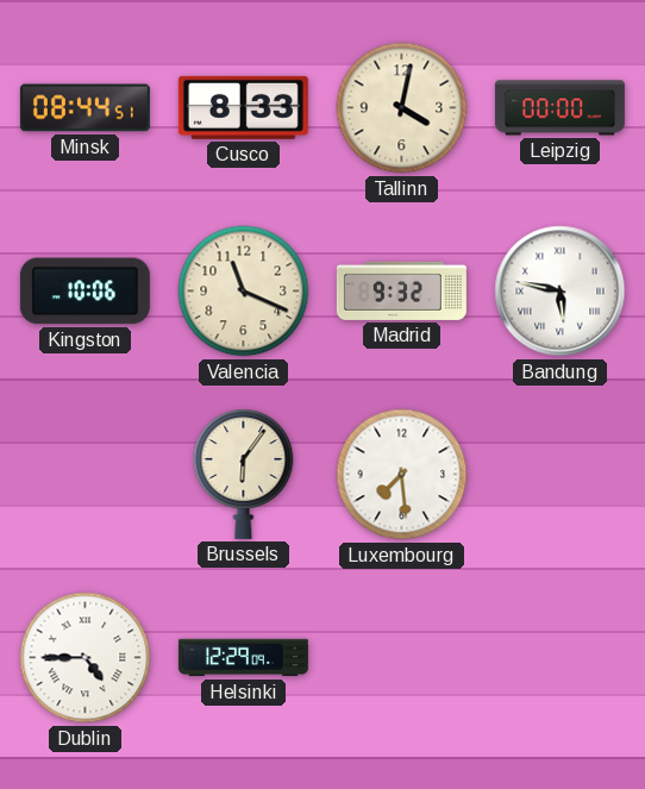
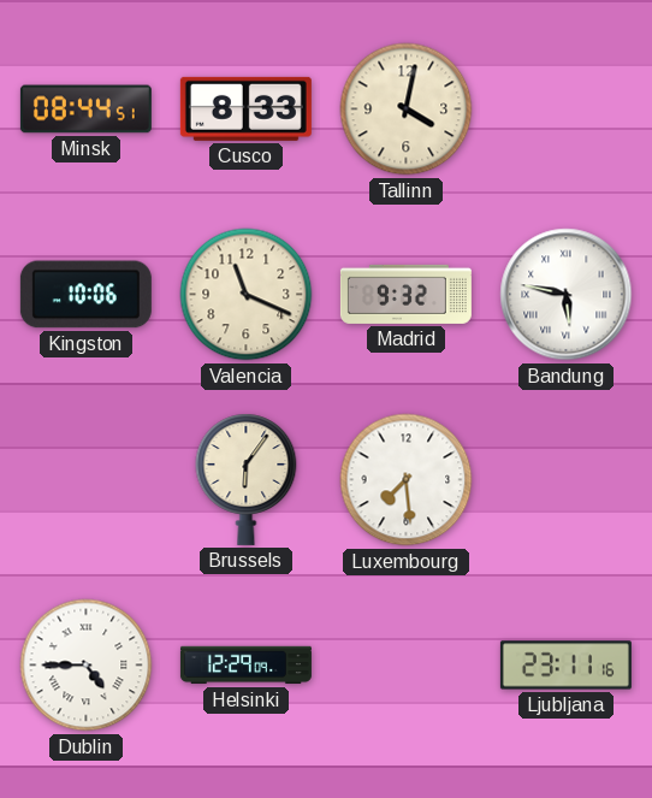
Leipzig: 00:00 -> none (559, 108)
Ljubljana: none -> 23:11 (565, 666)
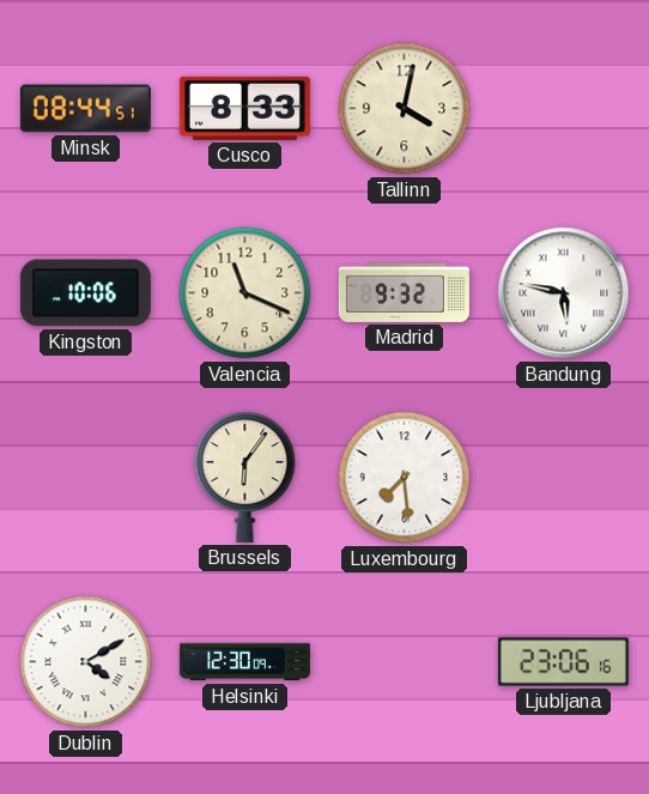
Dublin: 4:45 -> 4:10 (86, 662)
Helsinki: 12:29 -> 12:30 (244, 662)
Ljubljana: 23:11 -> 23:06 (563, 662)
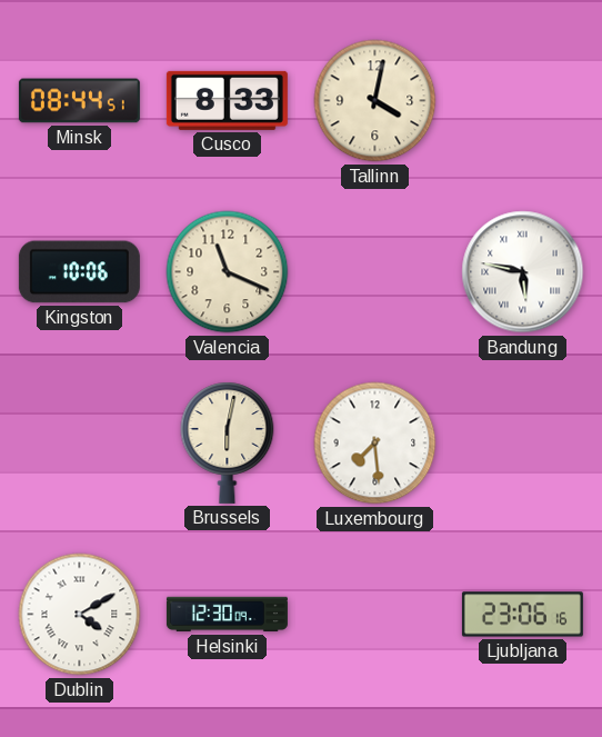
Madrid: 9:32 -> none (404, 292)
Brussels: 6:06 -> 6:02 (228, 442)
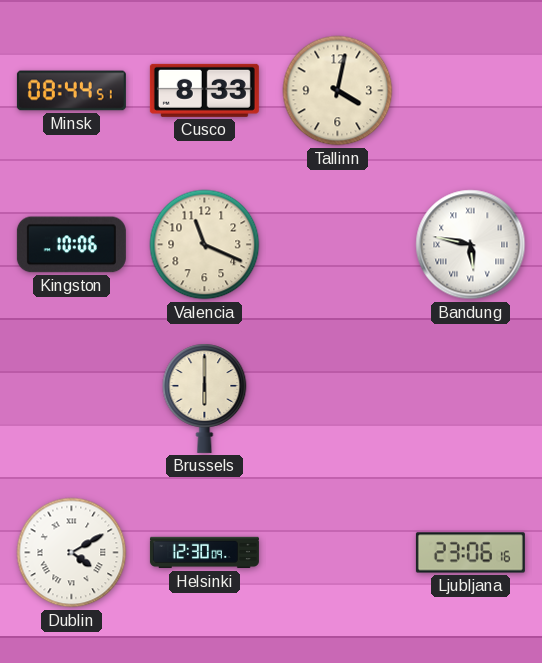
Brussels: 6:02 -> 6:00 (205, 398)
Luxembourg: 7:29 -> none (375, 444)
